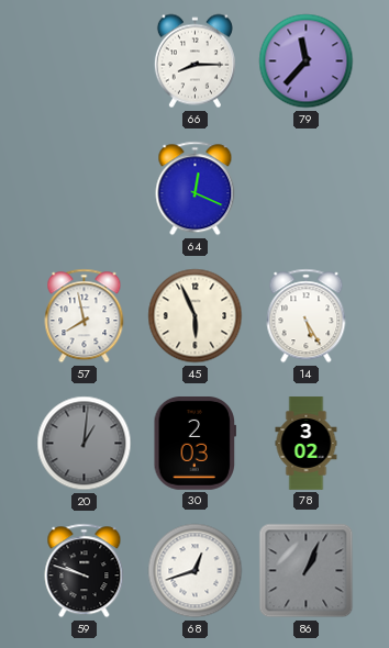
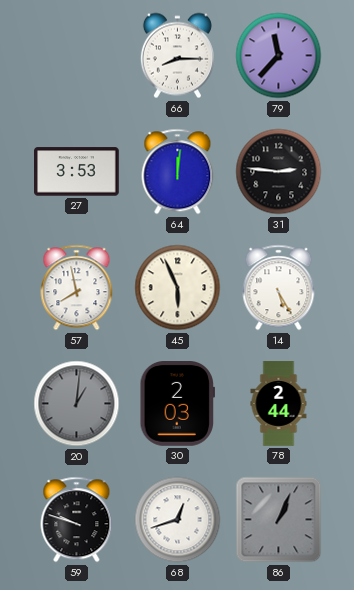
27: none -> 3:53 (77, 172)
64: 12:19 -> 12:01 (178, 172)
31: none -> 2:46 (279, 172)
78: 3:02 -> 2:44 (279, 404)
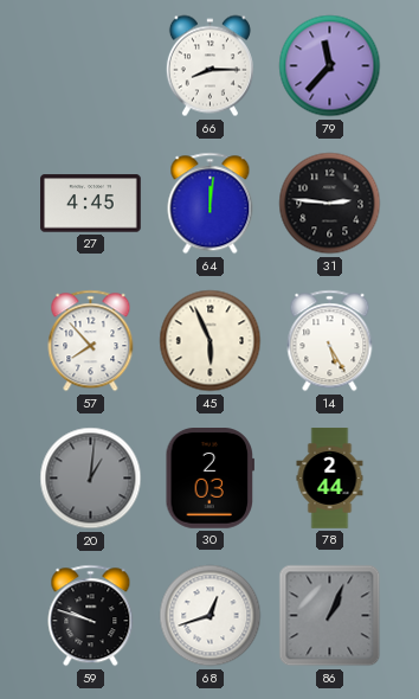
27: 3:53 -> 4:45 (91, 204)
57: 7:58 -> 7:53 (91, 341)
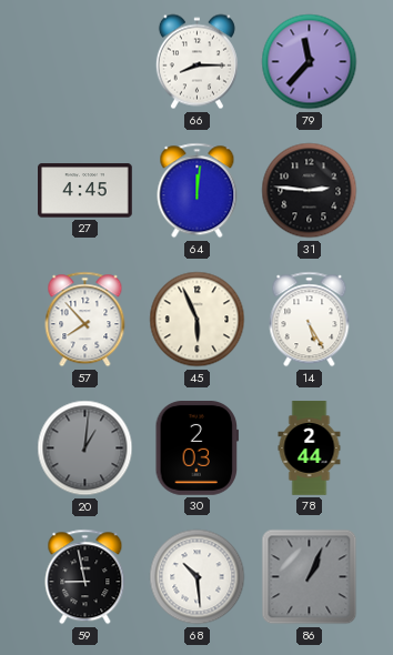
59: 9:48 -> 8:58 (85, 577)
68: 12:42 -> 10:29 (198, 577)
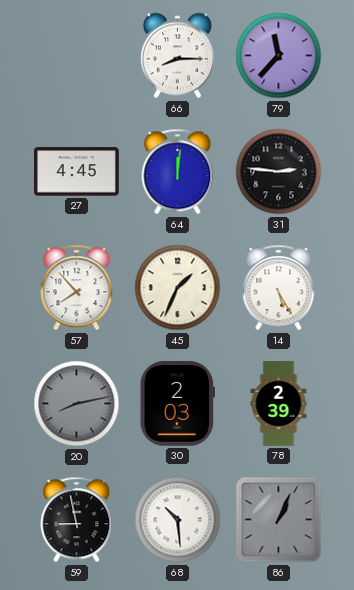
45: 5:56 -> 1:34 (178, 288)
20: 1:01 -> 8:13 (77, 404)
78: 2:44 -> 2:39 (279, 404)
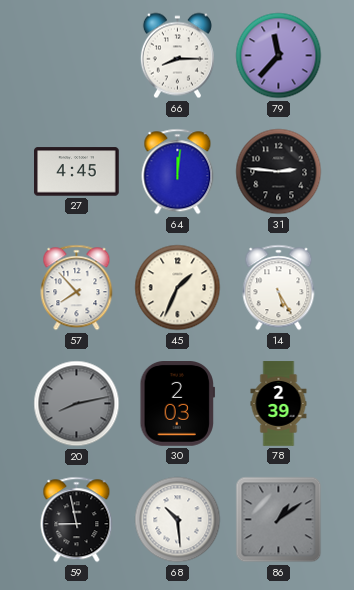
86: 1:04 -> 1:09 (279, 520)
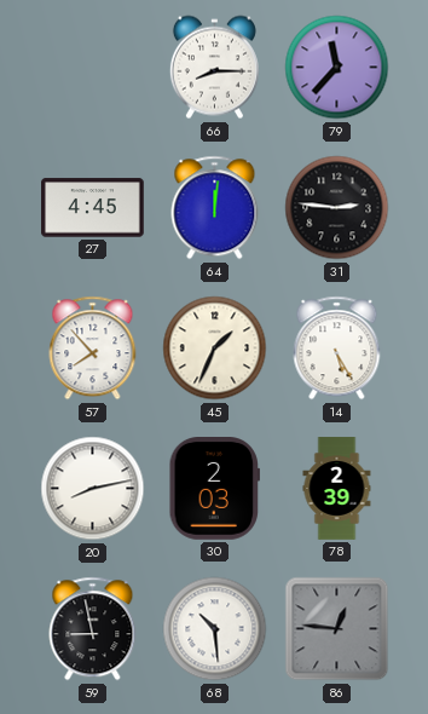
20 dial: grey -> white (93, 489)
86: 1:09 -> 12:46 (337, 629)
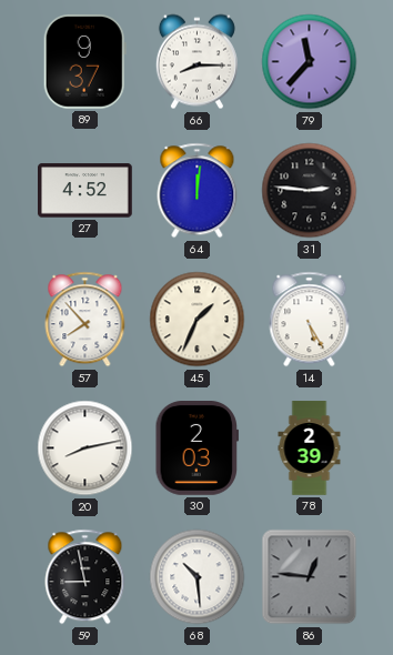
89: none -> 9:37 (84, 62)
27: 4:45 -> 4:52 (85, 191)
